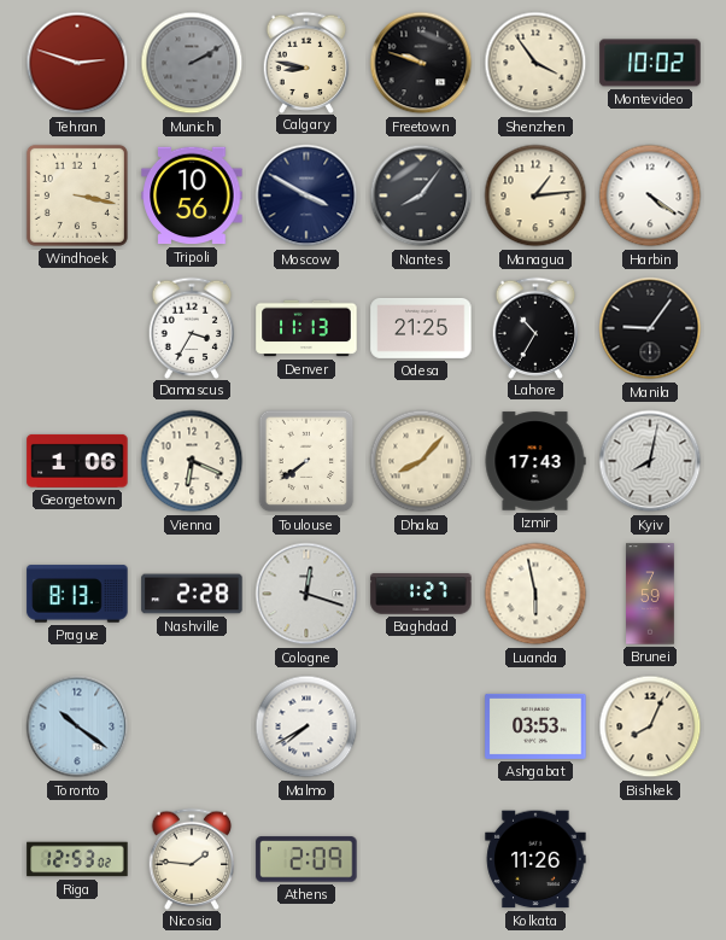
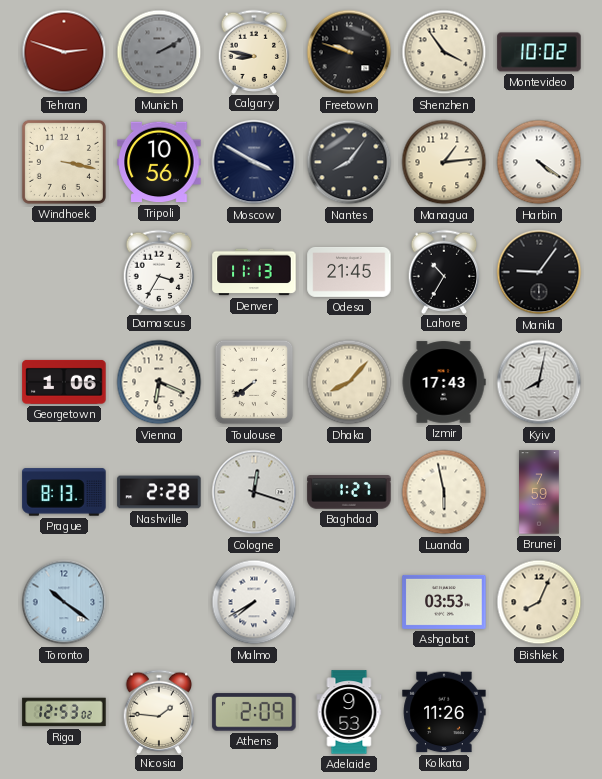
Odesa: 21:25 -> 21:45 (349, 272)
Adelaide: none -> 9:53 (349, 712)
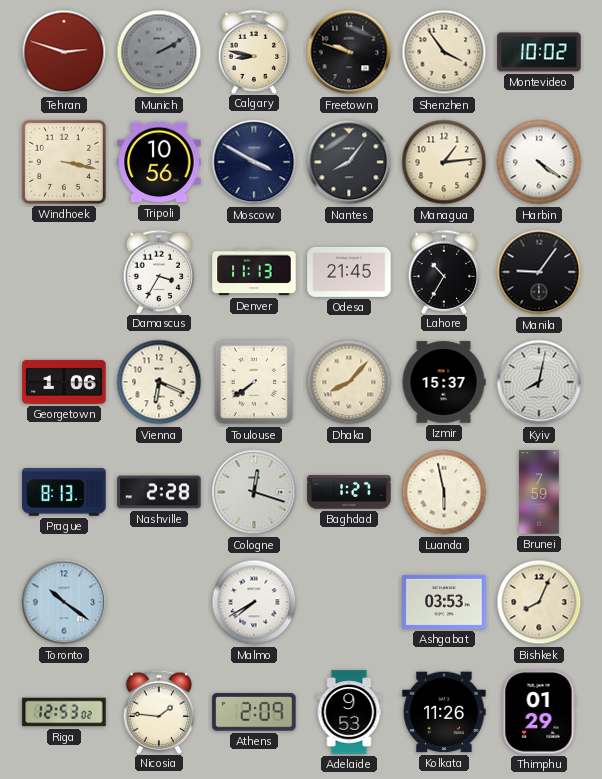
Izmir: 17:43 -> 15:37 (444, 382)
Thimphu: none -> 01:29 (539, 712)
